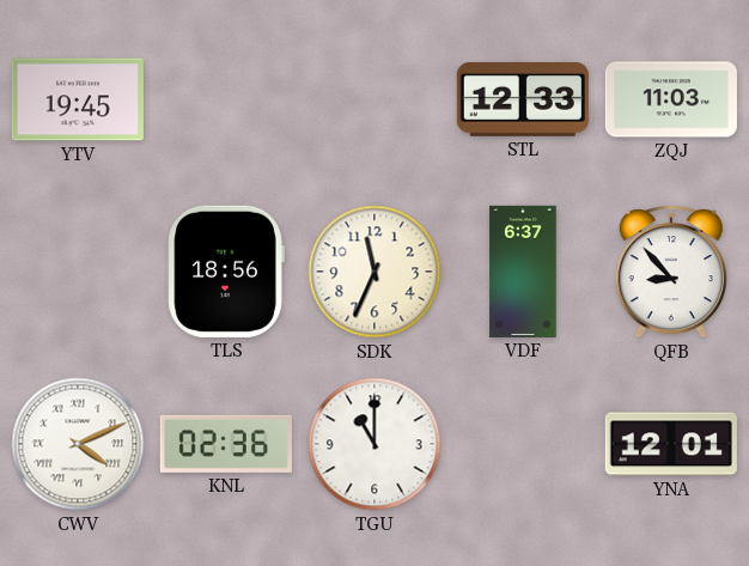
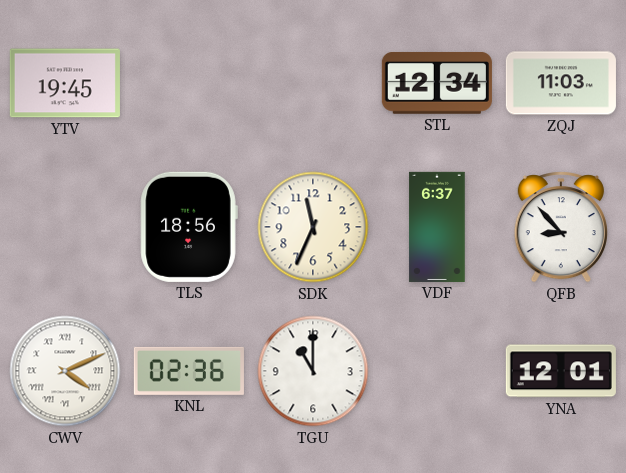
STL: 12:33 -> 12:34 (437, 83)
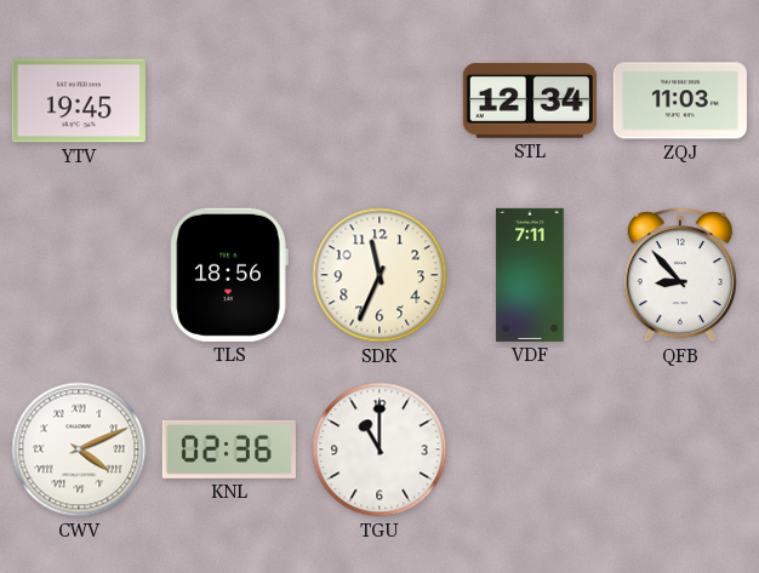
VDF: 6:37 -> 7:11 (530, 275)
YNA: 12:01 -> none (561, 371)
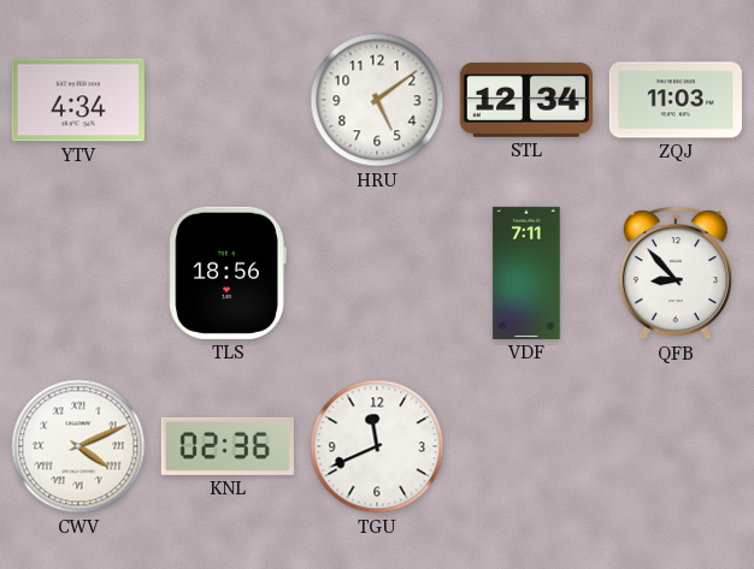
YTV: 19:45 -> 4:34 (78, 100)
HRU: none -> 5:09 (377, 100)
SDK: 11:34 -> none (379, 275)
TGU: 11:00 -> 11:41 (377, 446)
